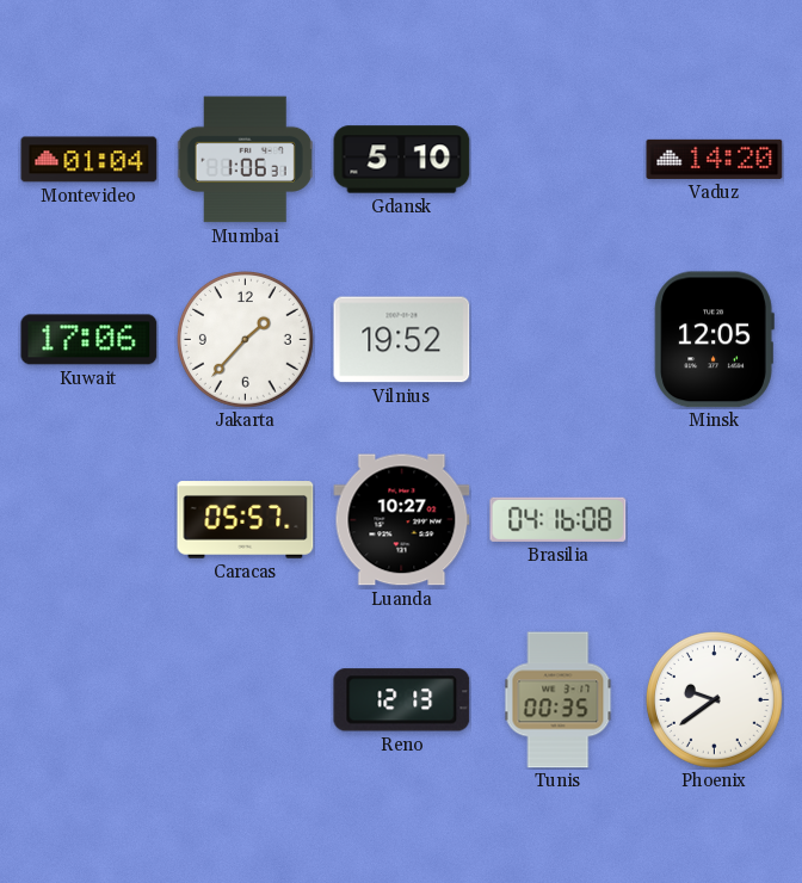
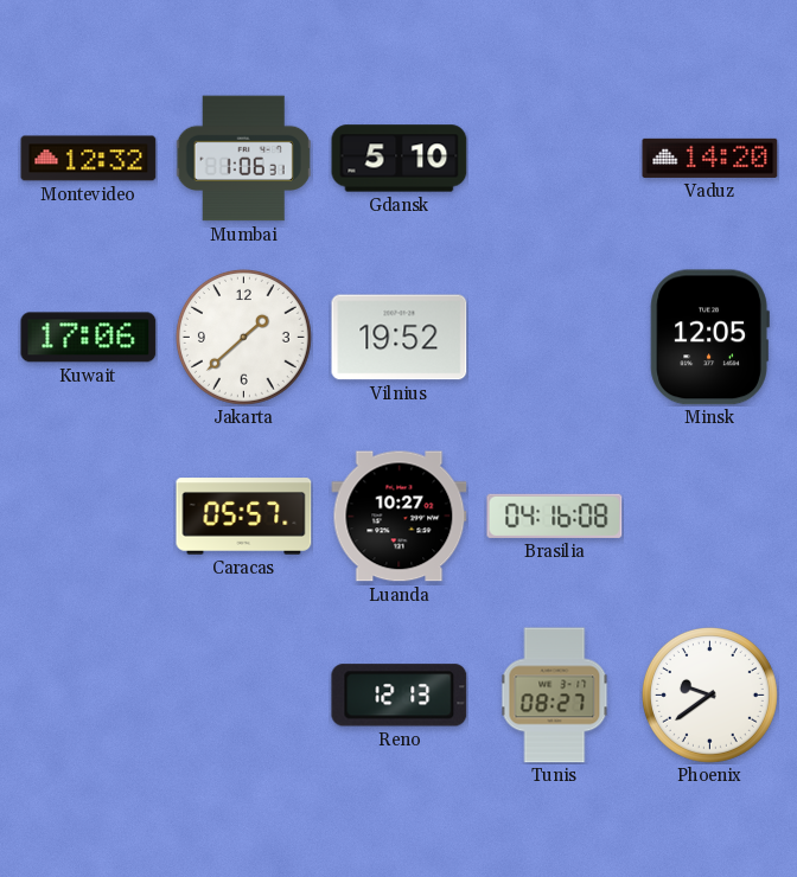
Montevideo: 01:04 -> 12:32 (89, 159)
Jakarta: 1:37 -> 1:38 (243, 337)
Tunis: 00:35 -> 08:27 (555, 696)
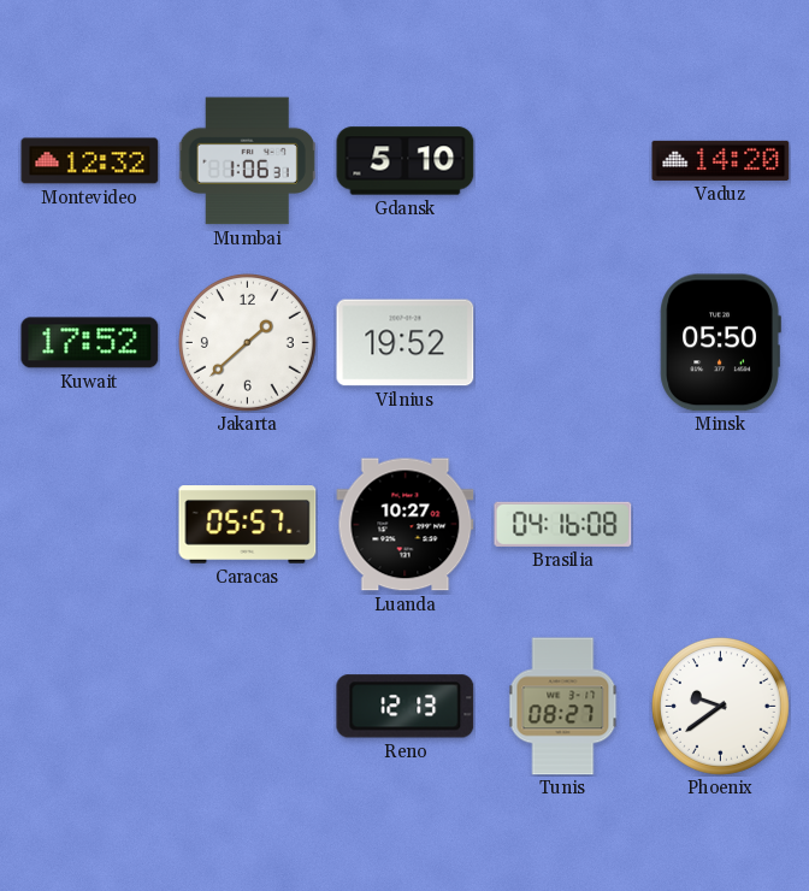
Kuwait: 17:06 -> 17:52 (90, 343)
Minsk: 12:05 -> 05:50 (720, 343)
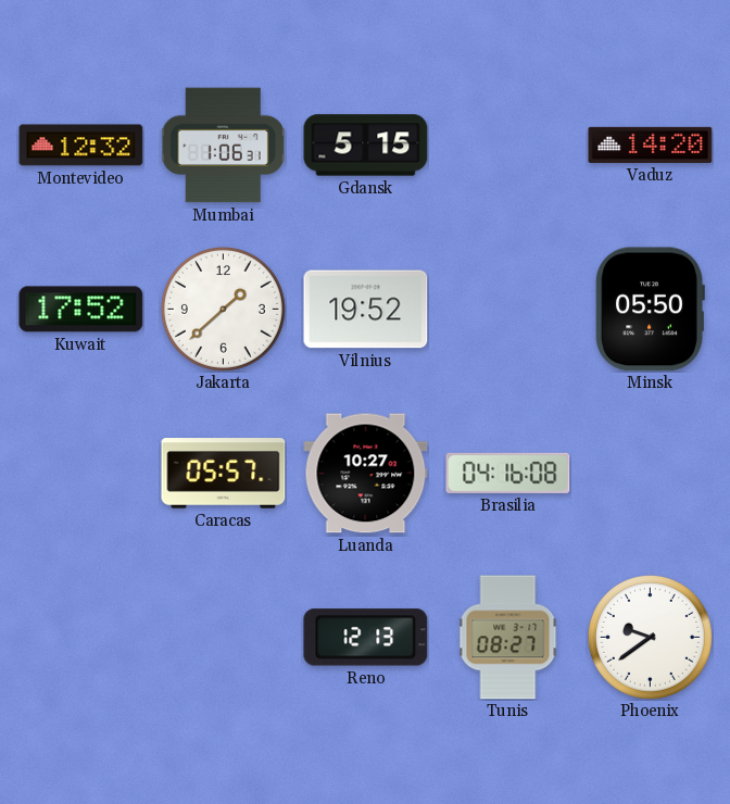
Gdansk: 5:10 -> 5:15 (366, 146)
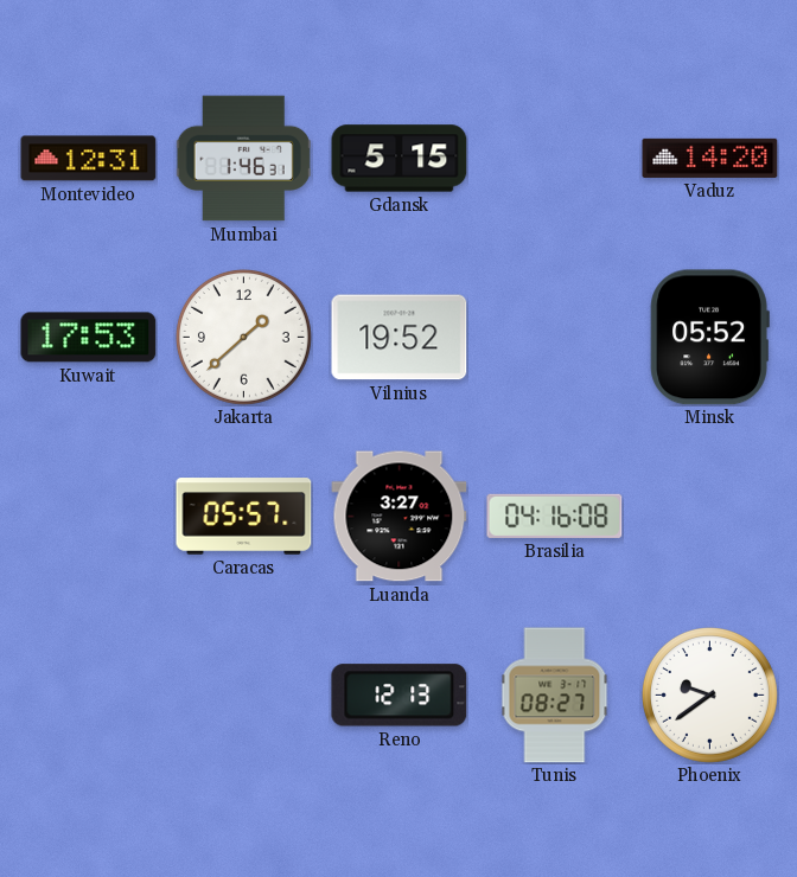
Montevideo: 12:32 -> 12:31 (89, 159)
Mumbai: 1:06 -> 1:46 (243, 159)
Kuwait: 17:52 -> 17:53 (89, 338)
Minsk: 05:50 -> 05:52 (709, 338)
Luanda: 10:27 -> 3:27 (400, 517)
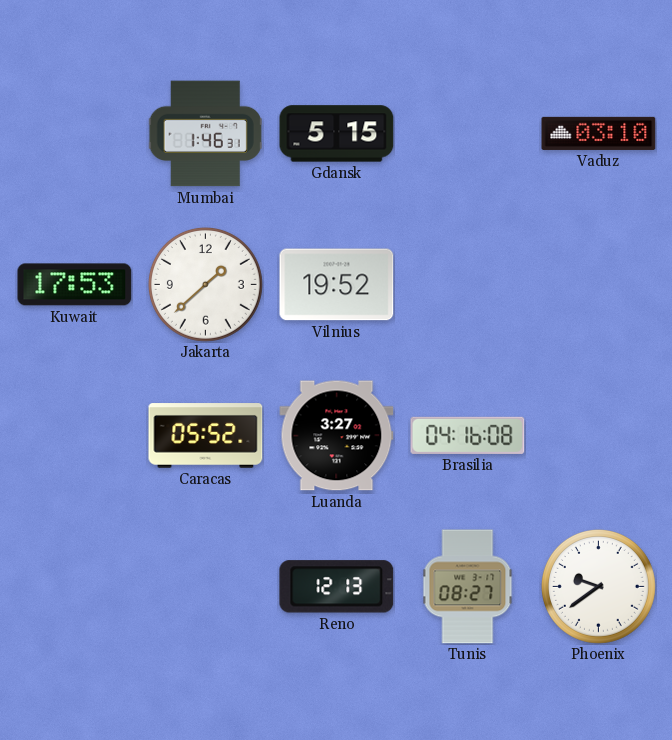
Montevideo: 12:31 -> none (89, 159)
Vaduz: 14:20 -> 03:10 (599, 133)
Minsk: 05:52 -> none (709, 338)
Caracas: 05:57 -> 05:52 (206, 436)
